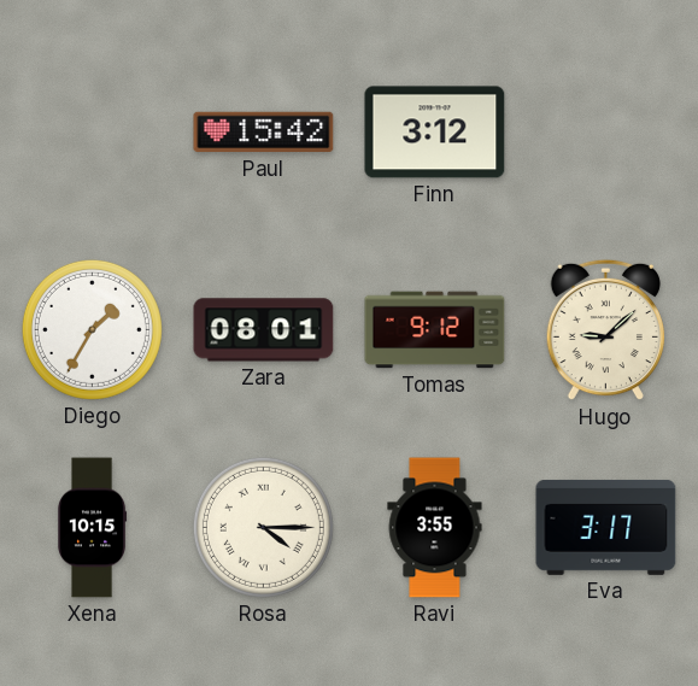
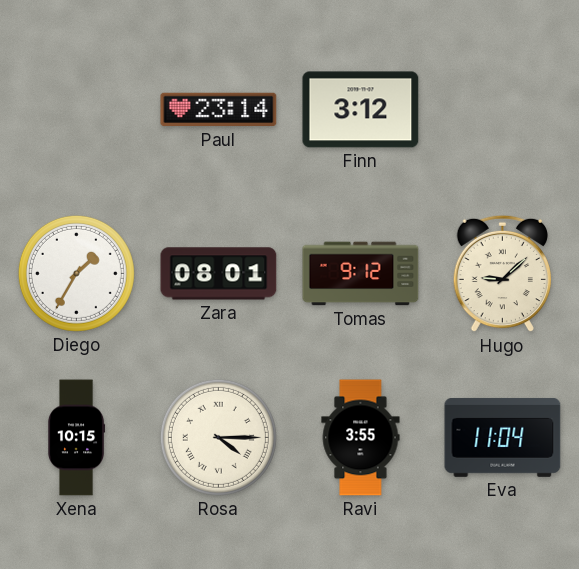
Paul: 15:42 -> 23:14 (219, 110)
Eva: 3:17 -> 11:04 (503, 437)
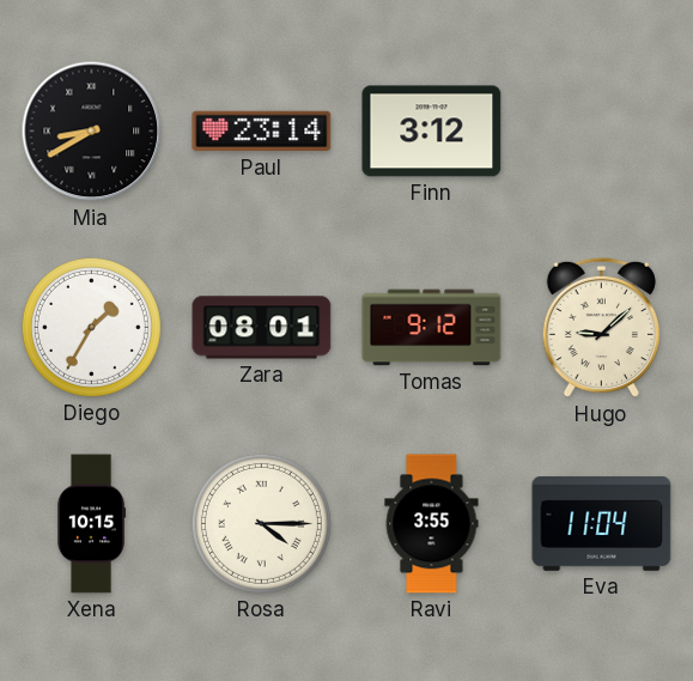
Mia: none -> 8:40 (92, 132)
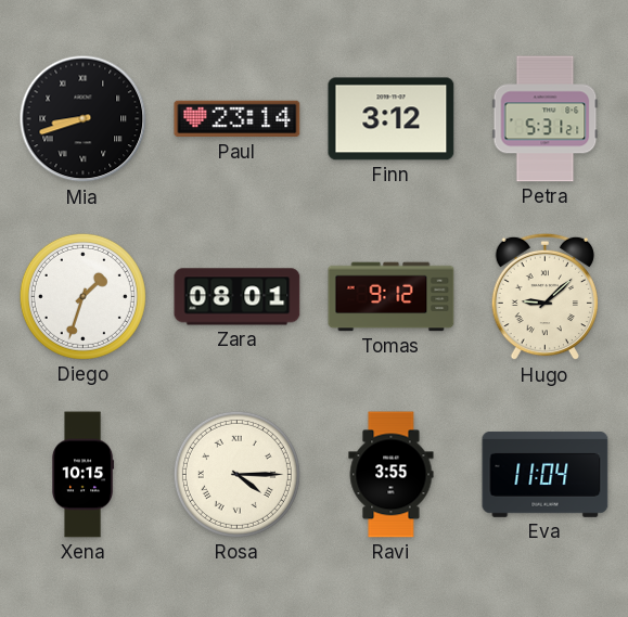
Mia: 8:40 -> 8:42 (84, 119)
Petra: none -> 5:31 (546, 119)
Diego: 1:35 -> 1:33 (82, 296)
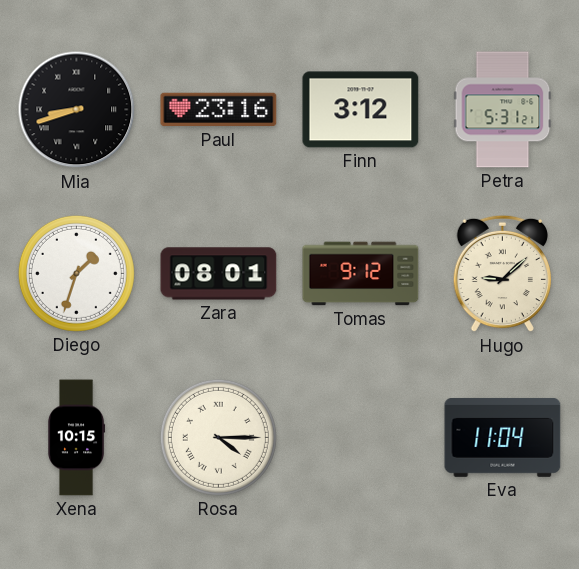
Paul: 23:14 -> 23:16 (219, 110)
Ravi: 3:55 -> none (392, 475)
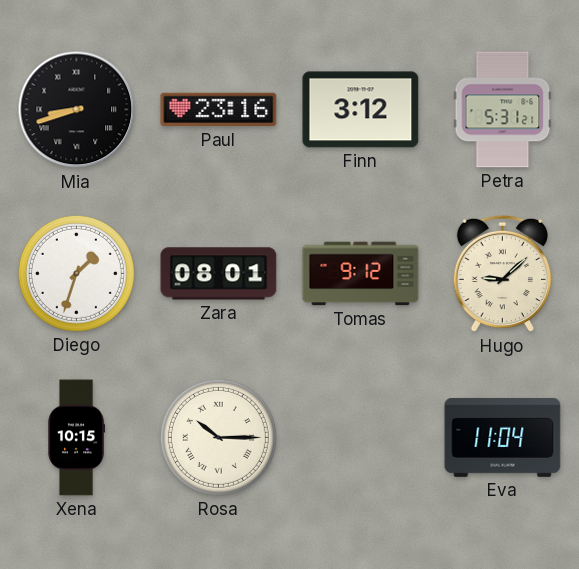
Rosa: 4:15 -> 10:15 (218, 437)
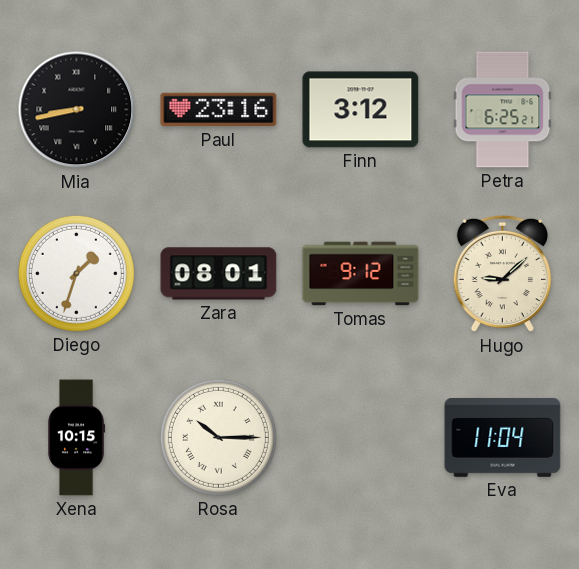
Mia: 8:42 -> 8:43 (77, 110)
Petra: 5:31 -> 6:25 (503, 110)
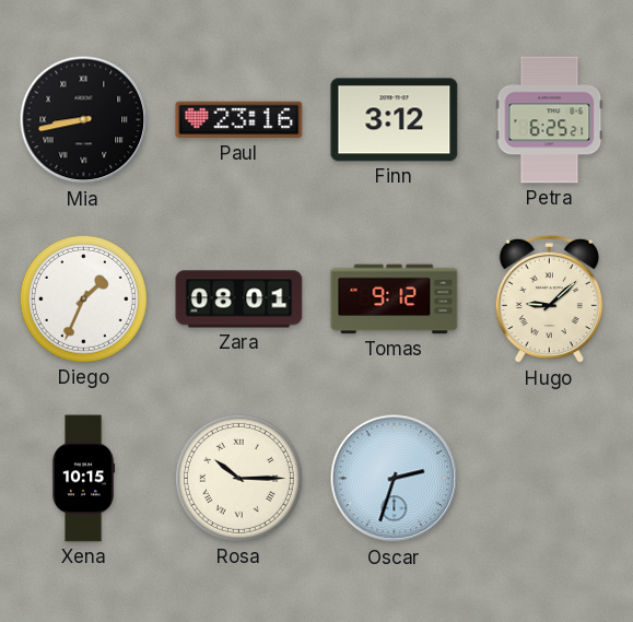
Diego: 1:33 -> 1:34 (83, 298)
Oscar: none -> 2:33 (395, 479)
Eva: 11:04 -> none (503, 437)
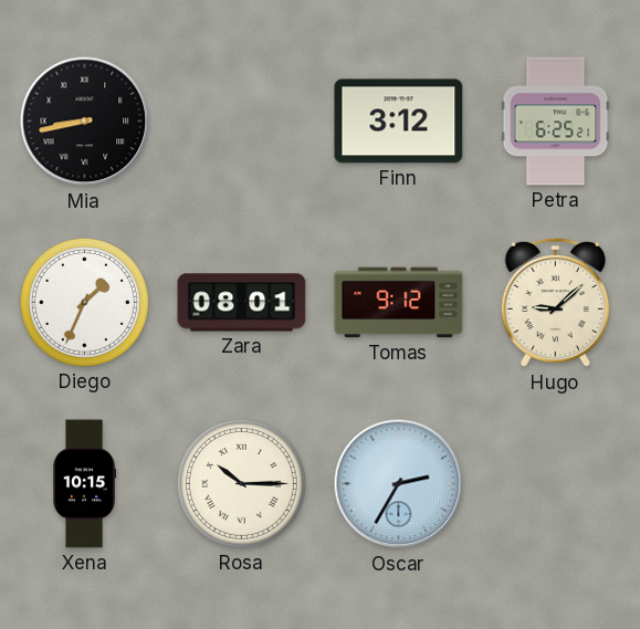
Paul: 23:16 -> none (239, 120)
Oscar: 2:33 -> 2:35 (399, 484)
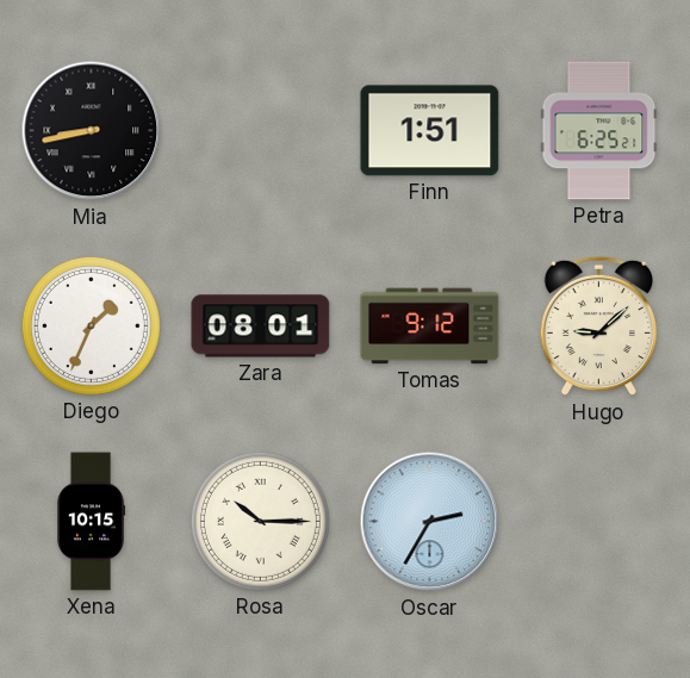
Finn: 3:12 -> 1:51 (430, 131)
